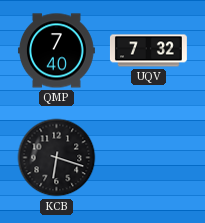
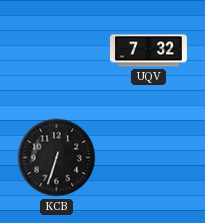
QMP: 7:40 -> none (56, 51)
KCB: 6:18 -> 6:33 (57, 158)
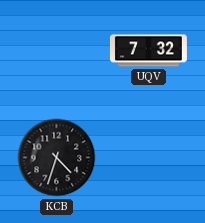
KCB: 6:33 -> 4:33 (57, 158)
